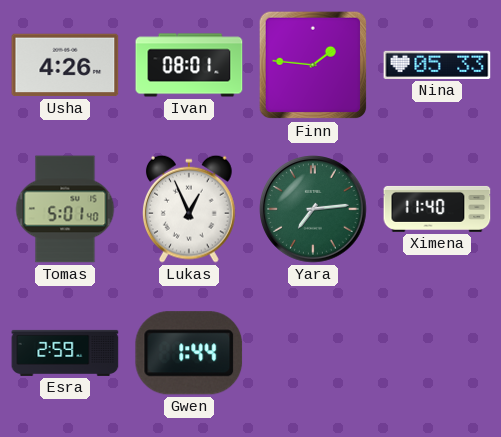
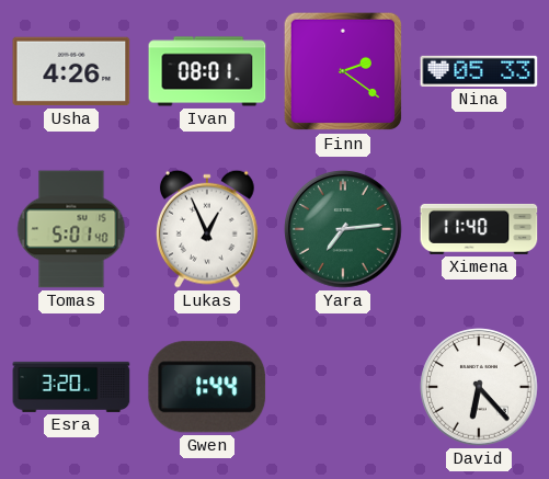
Finn: 1:46 -> 2:21 (343, 71)
Esra: 2:59 -> 3:20 (71, 387)
David: none -> 6:23 (479, 387)
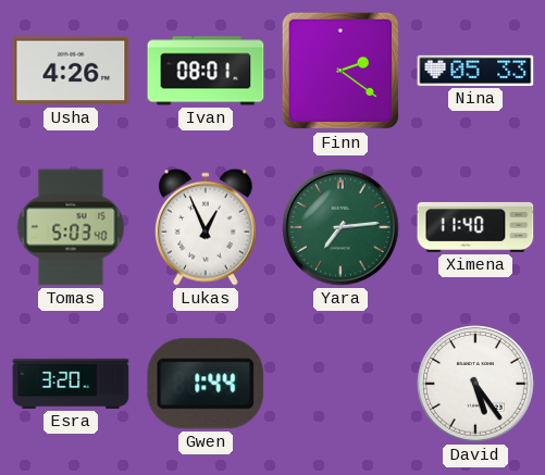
Tomas: 5:01 -> 5:03 (71, 227)
David: 6:23 -> 5:24 (475, 384)
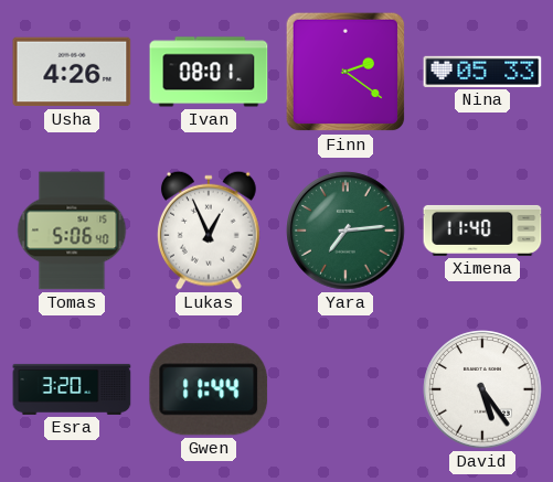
Tomas: 5:03 -> 5:06 (72, 231)
Gwen: 1:44 -> 11:44 (209, 389)
